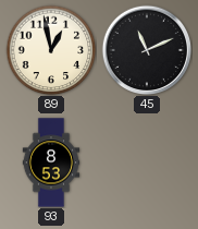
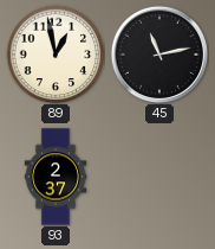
45: 11:11 -> 11:13 (158, 53)
93: 8:53 -> 2:37 (56, 177)
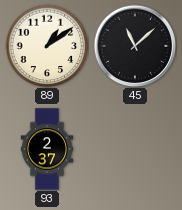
89: 12:58 -> 1:09 (47, 46)
45: 11:13 -> 11:08 (134, 45)
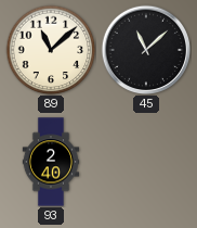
89: 1:09 -> 11:08 (51, 50)
93: 2:37 -> 2:40 (51, 162)
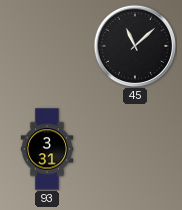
89: 11:08 -> none (51, 50)
93: 2:40 -> 3:31 (47, 149)
